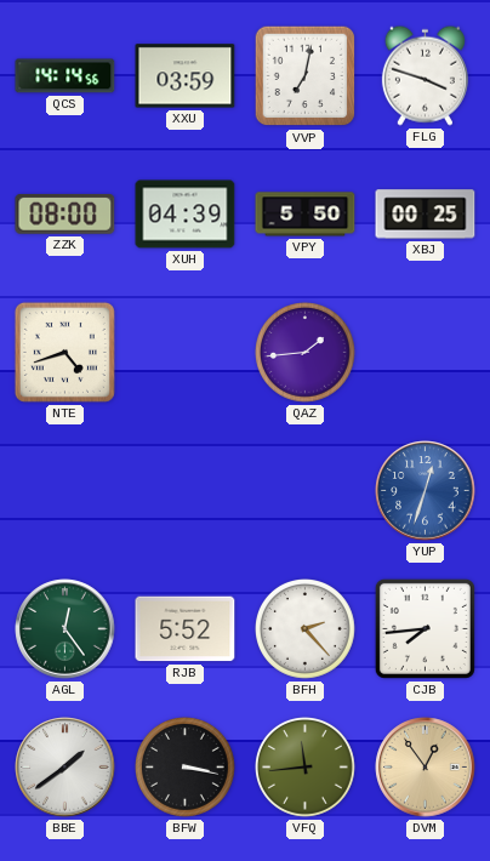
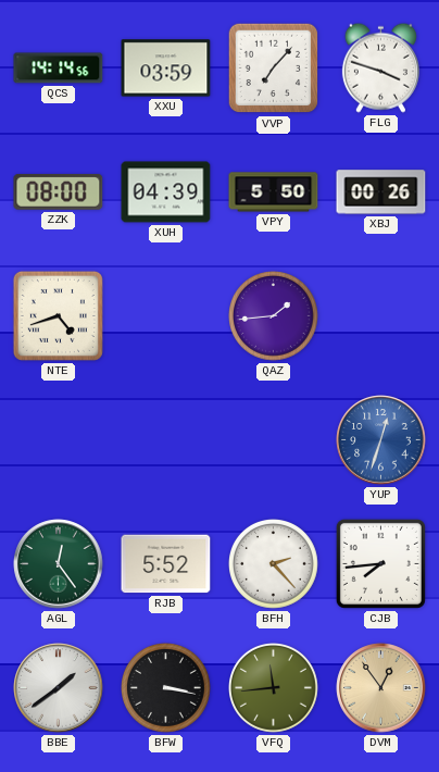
VVP: 7:02 -> 7:07 (274, 69)
XBJ: 00:25 -> 00:26 (381, 192)
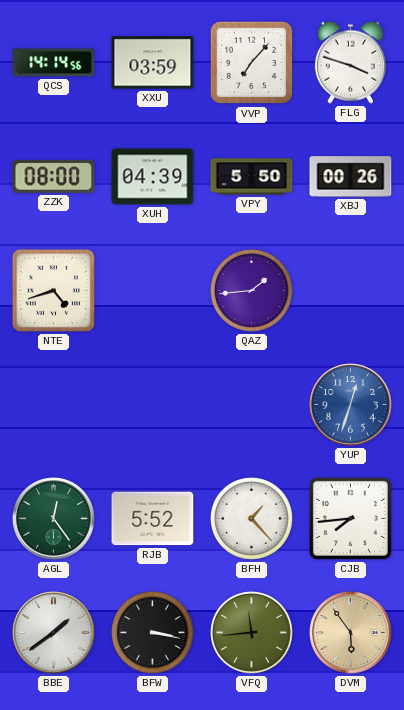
BFH: 2:23 -> 1:23 (252, 519)
DVM: 12:54 -> 5:54 (351, 633)
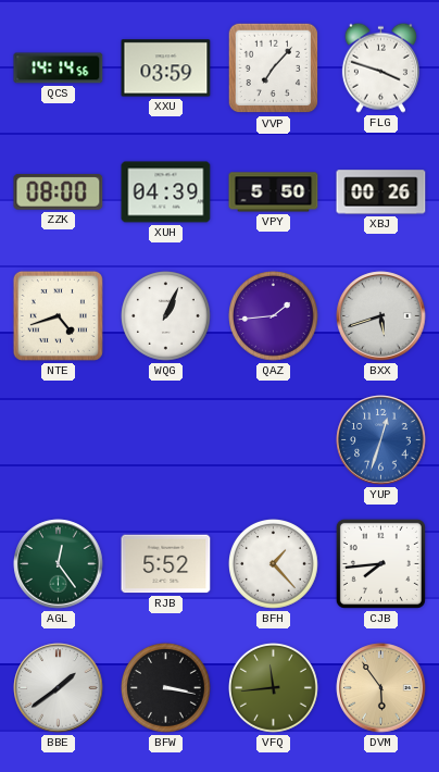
WQG: none -> 1:04 (166, 316)
BXX: none -> 5:42 (381, 316)
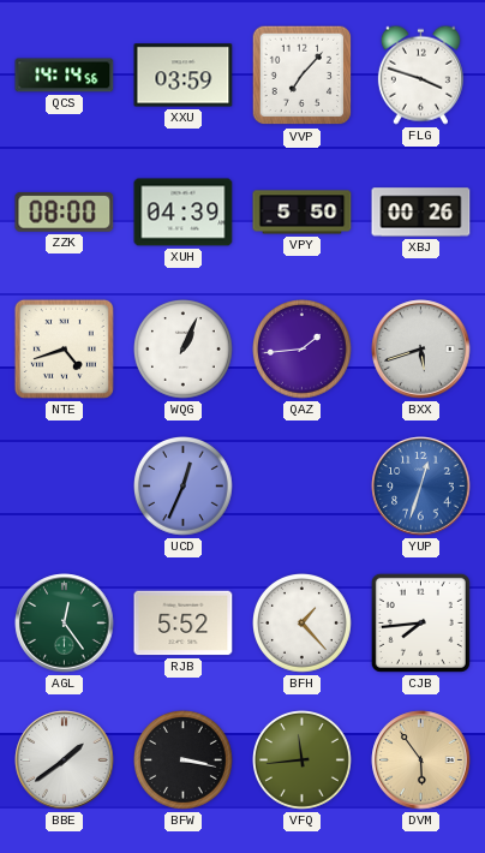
UCD: none -> 12:34 (184, 487)
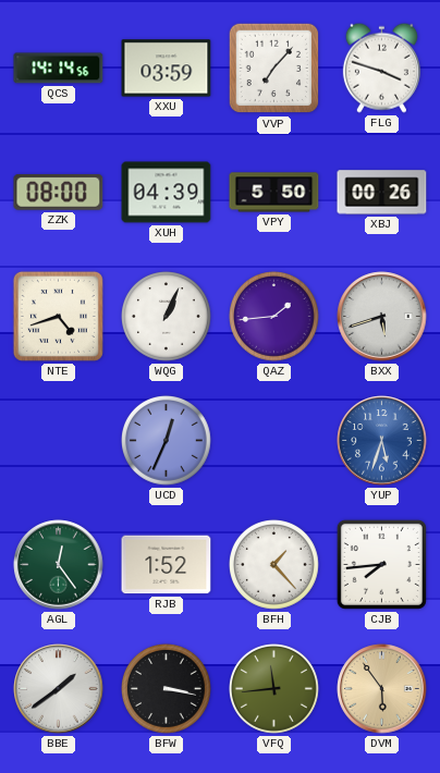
YUP: 12:33 -> 5:33 (382, 441)
RJB: 5:52 -> 1:52 (167, 565)
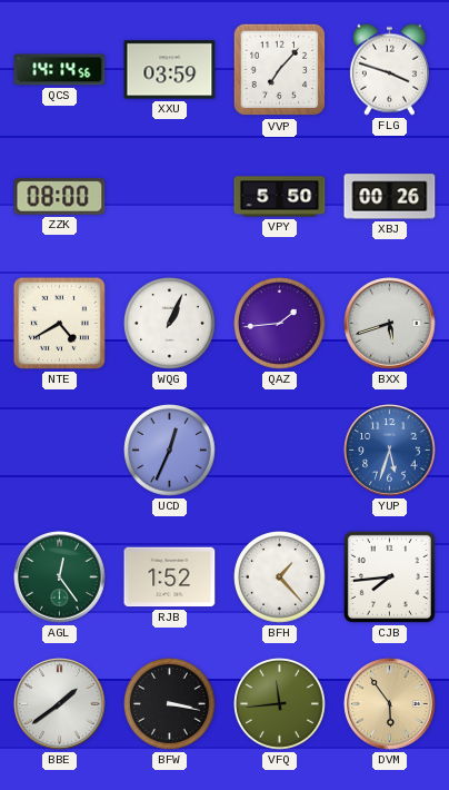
XUH: 04:39 -> none (167, 193)
NTE: 4:42 -> 4:40 (59, 323)
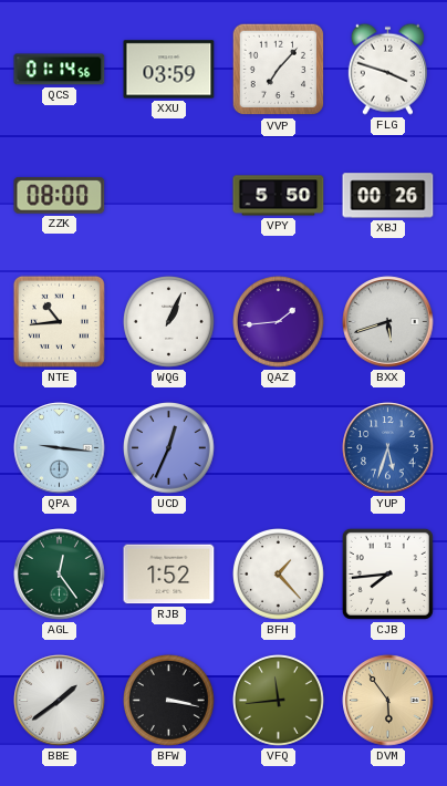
QCS: 14:14 -> 01:14 (60, 70)
NTE: 4:40 -> 10:44 (59, 321)
QPA: none -> 9:16 (60, 448)
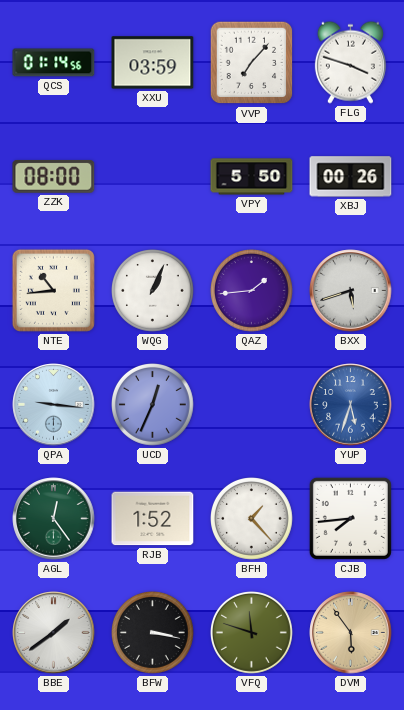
VFQ: 11:44 -> 11:48 (252, 633)
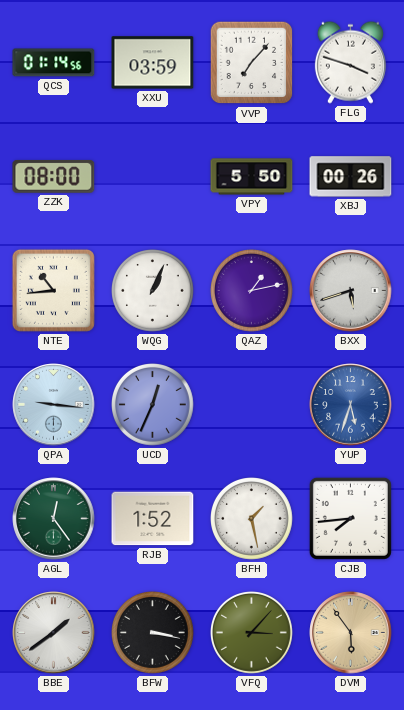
QAZ: 1:44 -> 1:13 (252, 291)
BFH: 1:23 -> 1:28 (252, 519)
VFQ: 11:48 -> 3:07 (252, 633)
